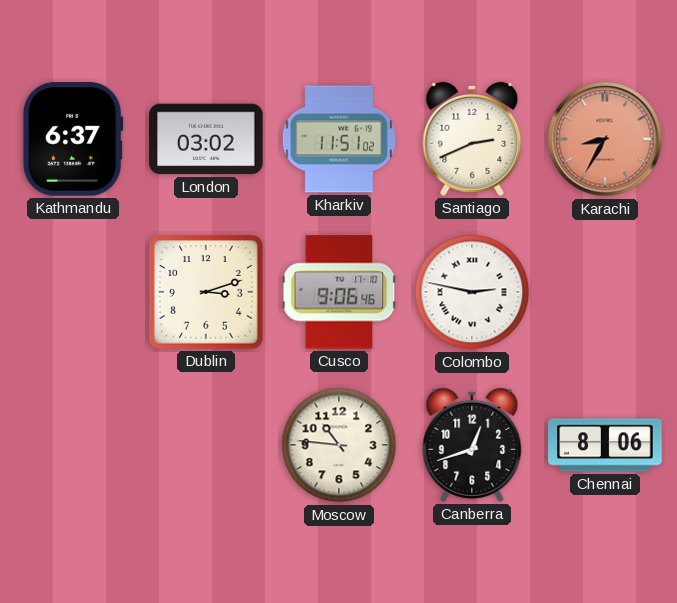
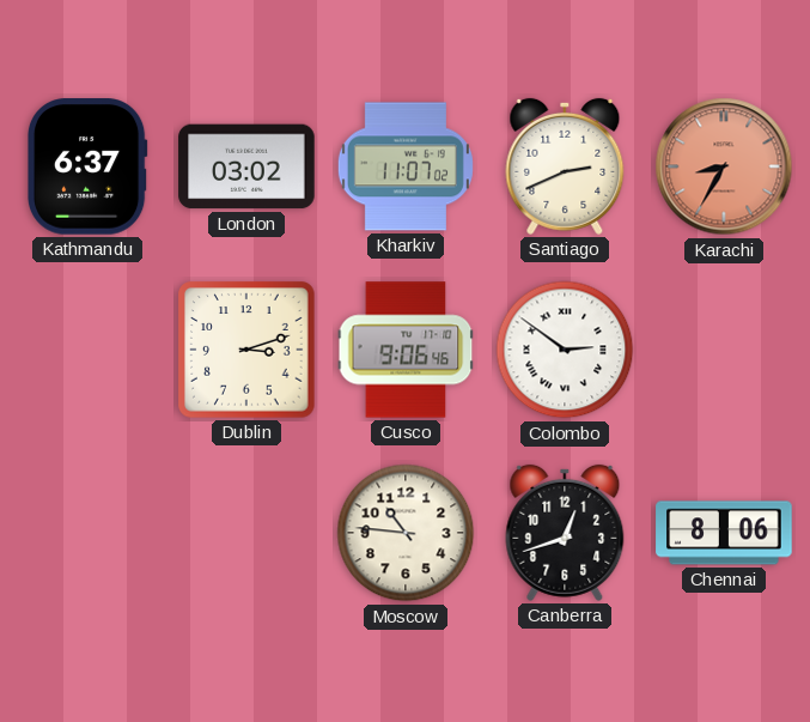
Kharkiv: 11:51 -> 11:07 (406, 166)
Colombo: 2:47 -> 2:51 (565, 350)
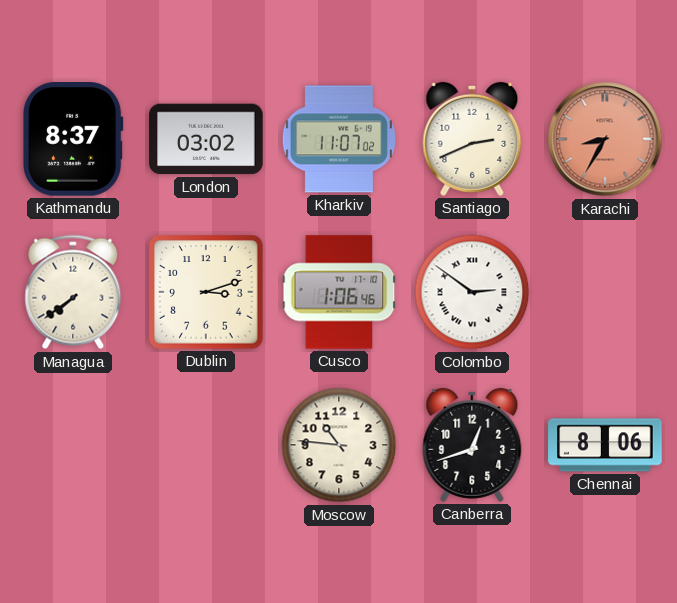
Kathmandu: 6:37 -> 8:37 (74, 139)
Managua: none -> 7:39 (73, 292)
Cusco: 9:06 -> 1:06 (339, 292)
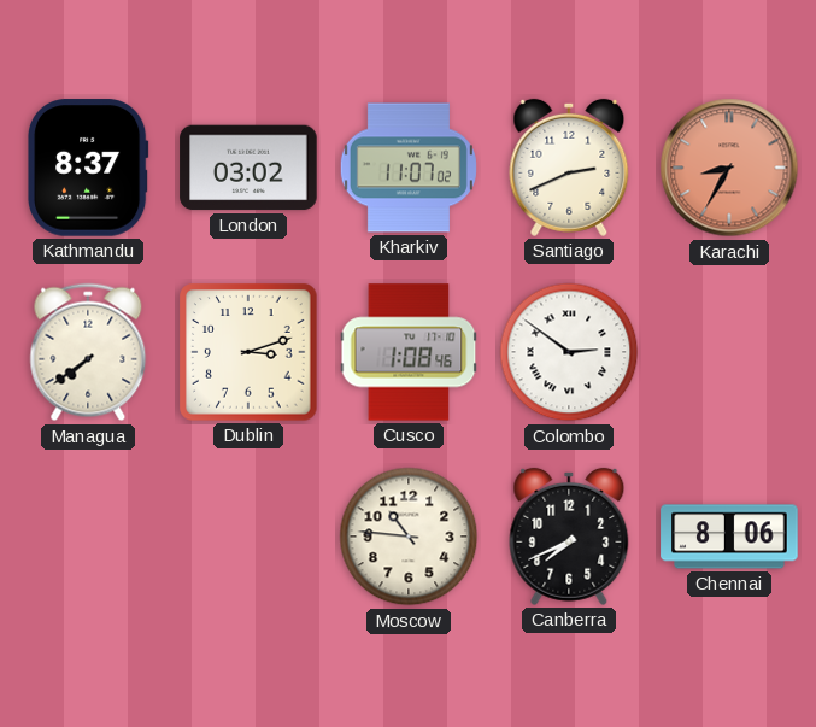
Cusco: 1:06 -> 1:08 (409, 352)
Canberra: 12:42 -> 7:41 (569, 537)
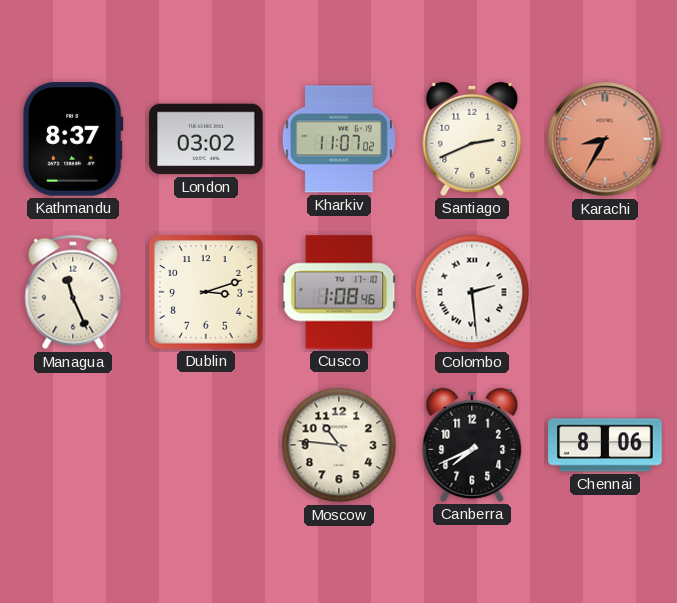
Managua: 7:39 -> 11:26 (73, 292)
Colombo: 2:51 -> 2:29 (472, 292)
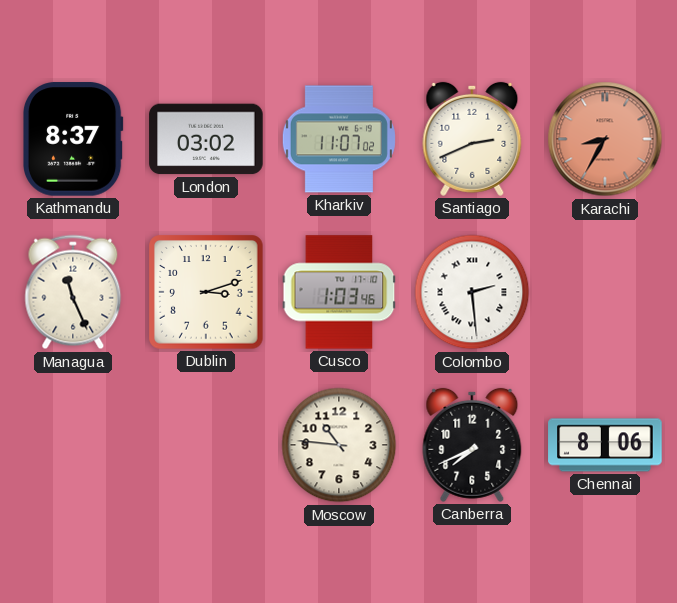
Cusco: 1:08 -> 1:03 (339, 292)
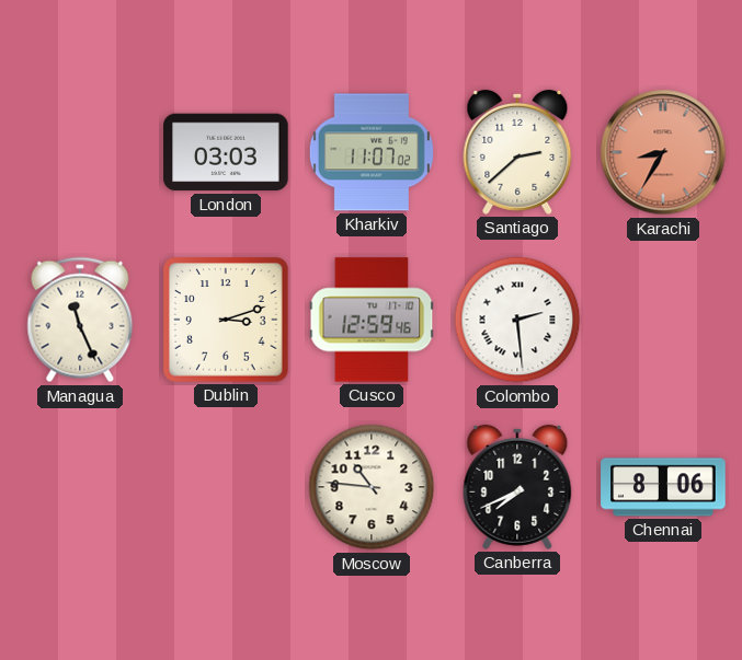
Kathmandu: 8:37 -> none (74, 139)
London: 03:02 -> 03:03 (226, 152)
Santiago: 2:41 -> 2:38 (517, 152)
Cusco: 1:03 -> 12:59 (372, 320)
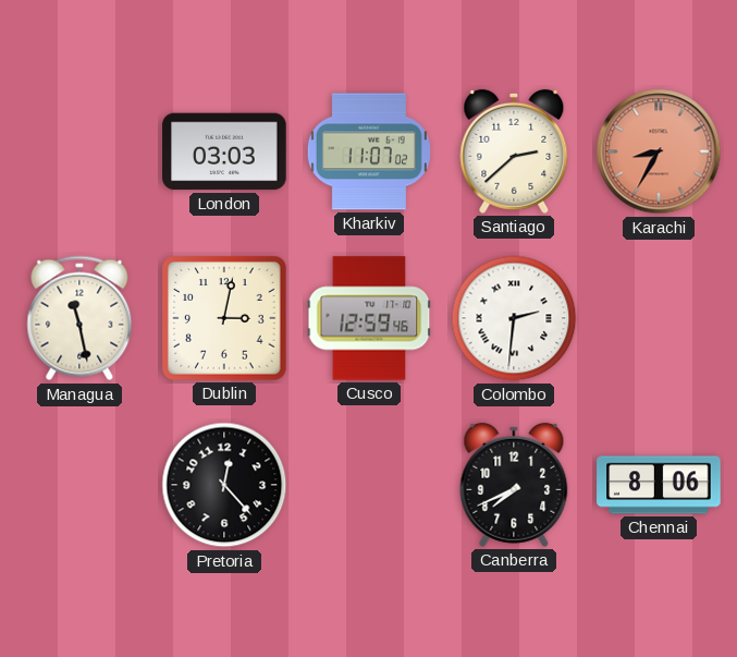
Managua: 11:26 -> 11:28 (79, 318)
Dublin: 3:12 -> 3:02 (224, 318)
Colombo: 2:29 -> 2:31 (514, 318)
Pretoria: none -> 12:23 (224, 485)
Moscow: 10:46 -> none (372, 487)
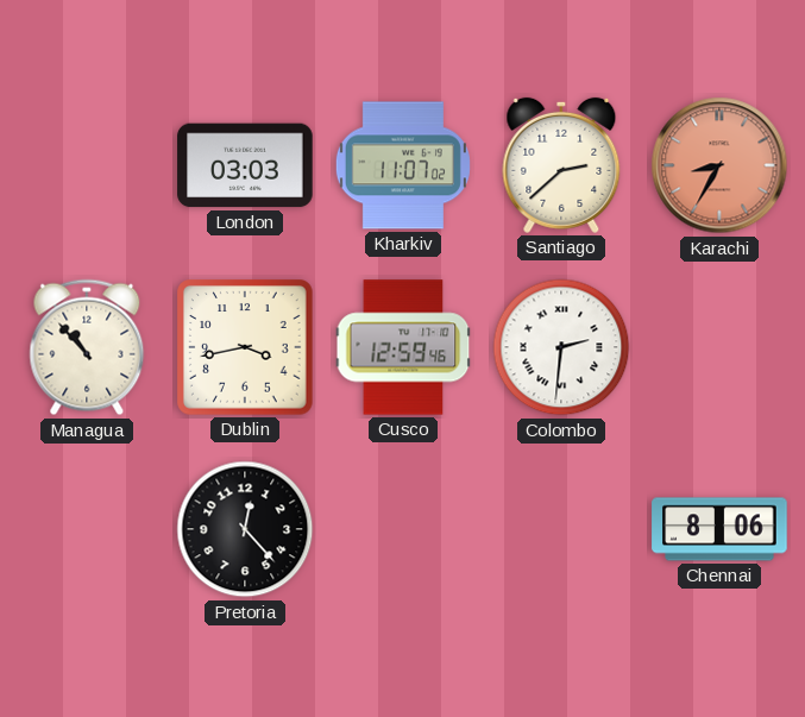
Managua: 11:28 -> 10:53 (87, 347)
Dublin: 3:02 -> 3:43 (245, 347)
Canberra: 7:41 -> none (514, 485)
